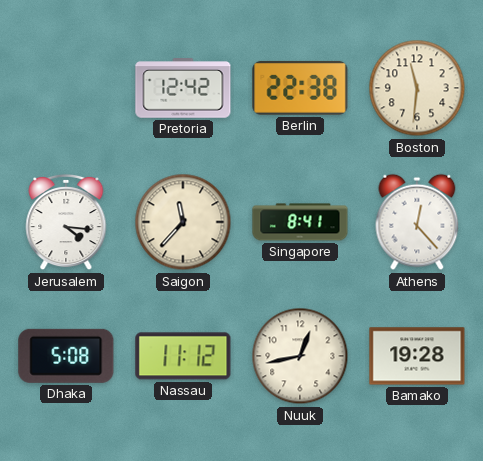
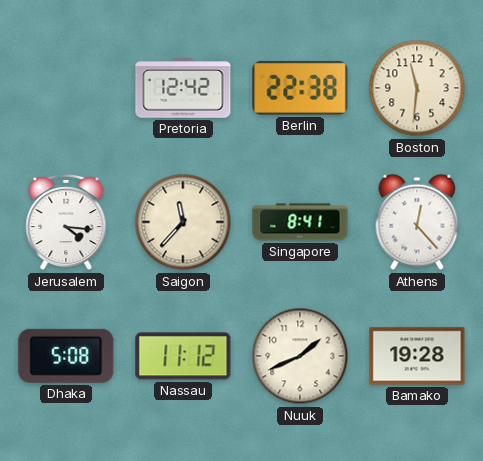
Nuuk: 12:43 -> 1:41 (300, 356)
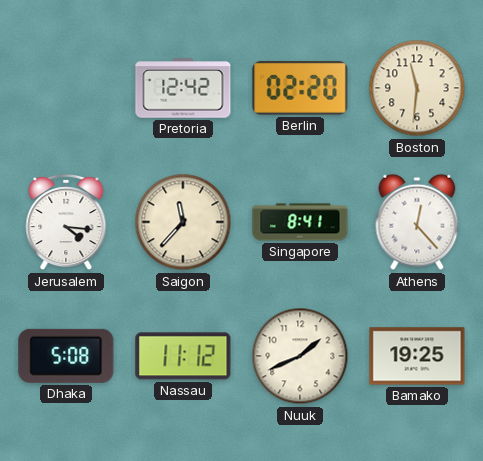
Berlin: 22:38 -> 02:20 (300, 88)
Bamako: 19:28 -> 19:25 (417, 356)
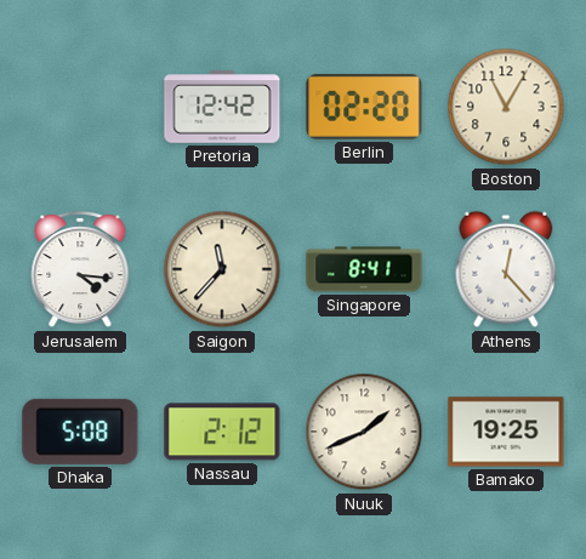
Boston: 11:31 -> 11:05 (506, 107)
Nassau: 11:12 -> 2:12 (222, 432)
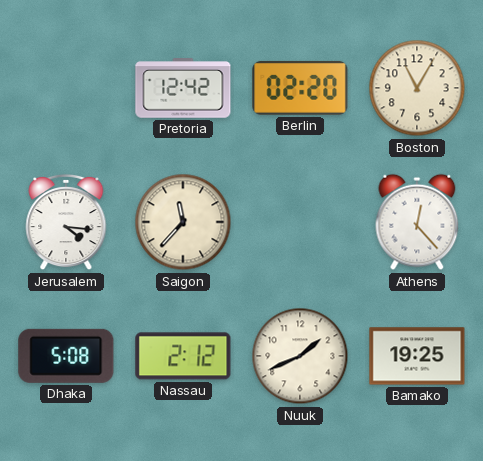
Singapore: 8:41 -> none (364, 269)
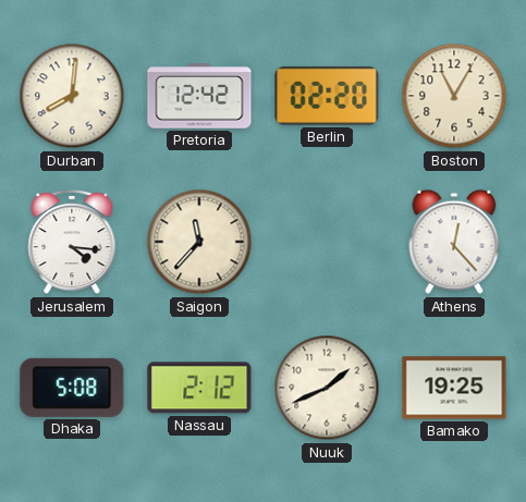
Durban: none -> 8:01 (72, 96)
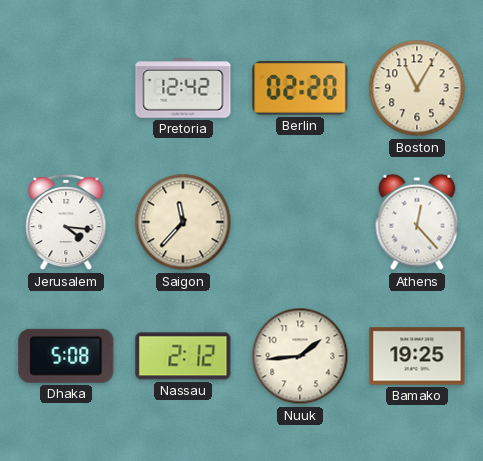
Durban: 8:01 -> none (72, 96)
Nuuk: 1:41 -> 1:44 (300, 356)
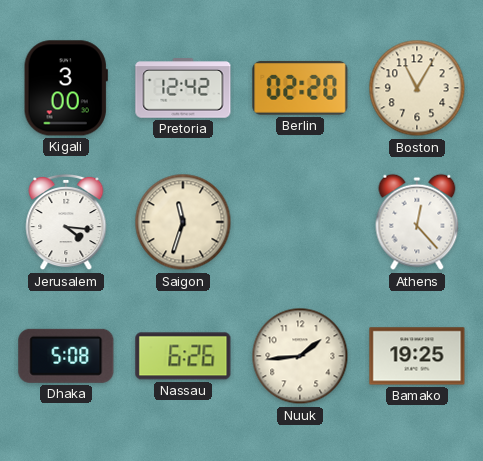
Kigali: none -> 3:00 (66, 88)
Saigon: 11:37 -> 11:33 (183, 222)
Nassau: 2:12 -> 6:26 (183, 356)
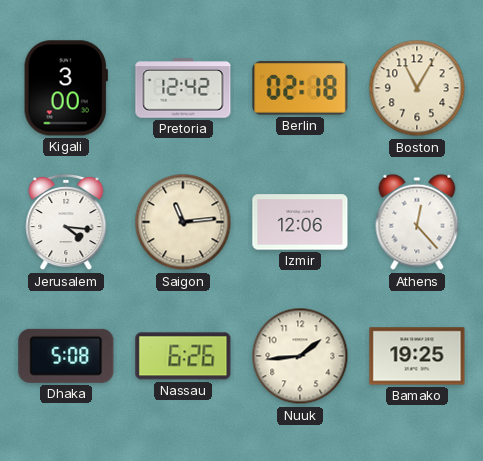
Berlin: 02:20 -> 02:18 (300, 88)
Saigon: 11:33 -> 11:14 (183, 222)
Izmir: none -> 12:06 (300, 222)
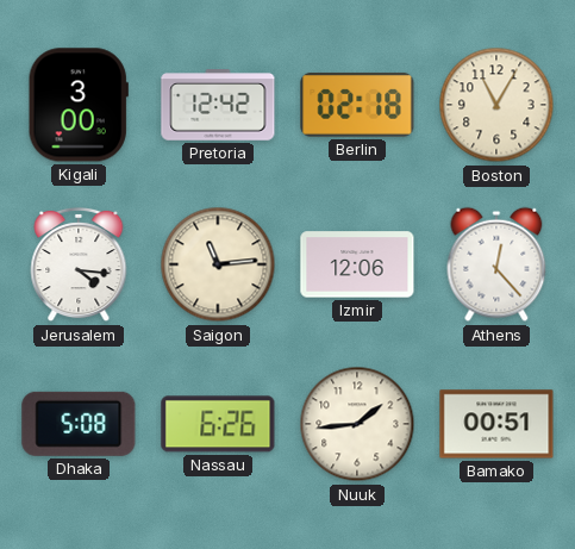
Bamako: 19:25 -> 00:51 (496, 424)
